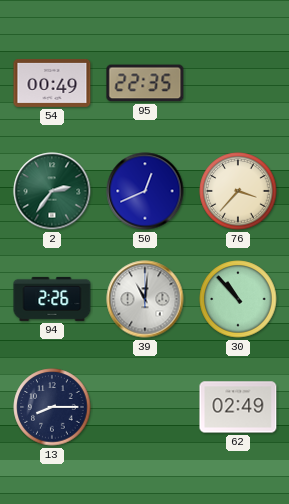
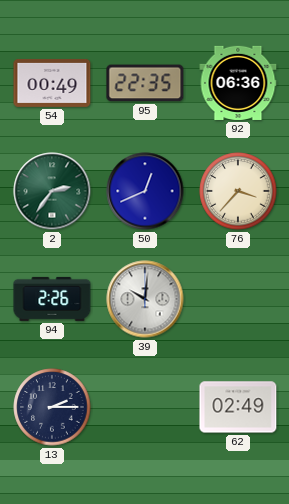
92: none -> 06:36 (238, 83)
39: 11:01 -> 10:01 (145, 299)
30: 10:53 -> none (238, 299)
13: 8:15 -> 2:15 (52, 407)
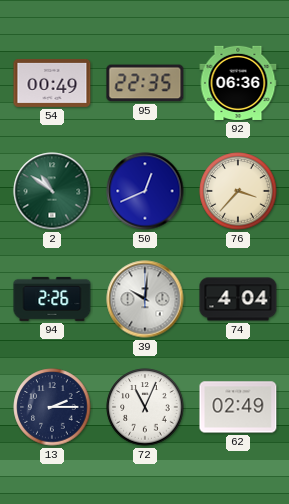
2: 2:36 -> 10:51 (52, 191)
74: none -> 4:04 (238, 299)
72: none -> 11:04 (145, 407)
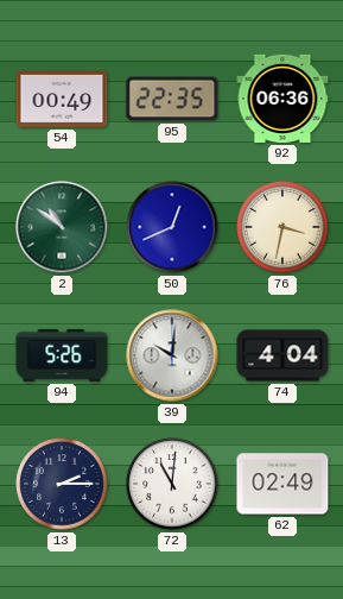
76: 3:37 -> 3:32 (282, 227)
94: 2:26 -> 5:26 (62, 355)
72: 11:04 -> 11:01 (172, 484)
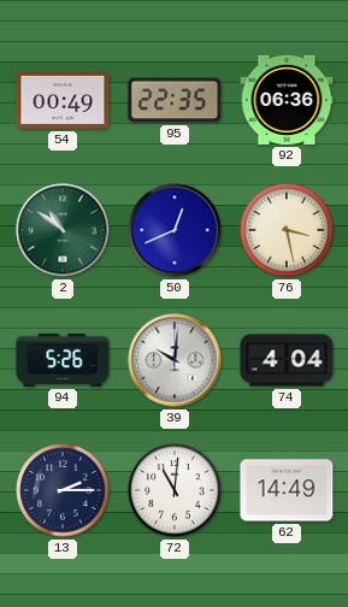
76: 3:32 -> 3:28 (287, 230)
62: 02:49 -> 14:49 (287, 490)
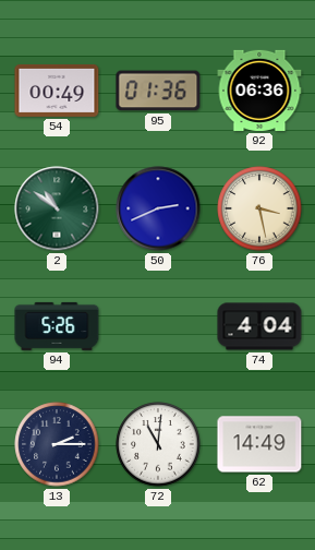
95: 22:35 -> 01:36 (158, 91)
50: 12:41 -> 2:41 (158, 208)
39: 10:01 -> none (175, 360)
